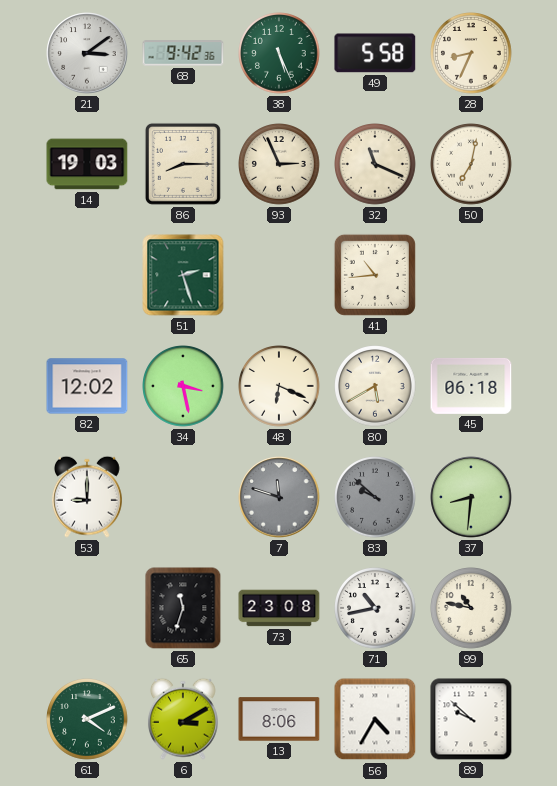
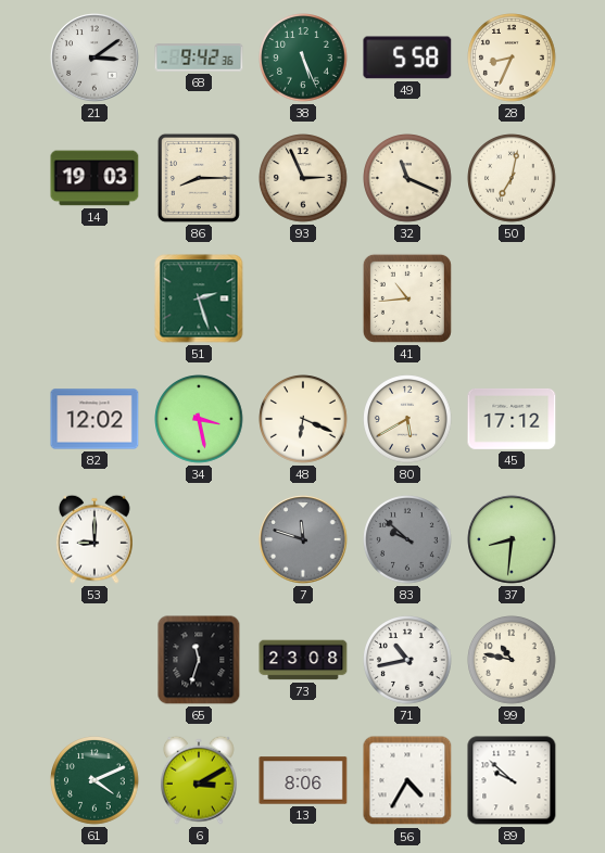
45: 06:18 -> 17:12 (512, 419)
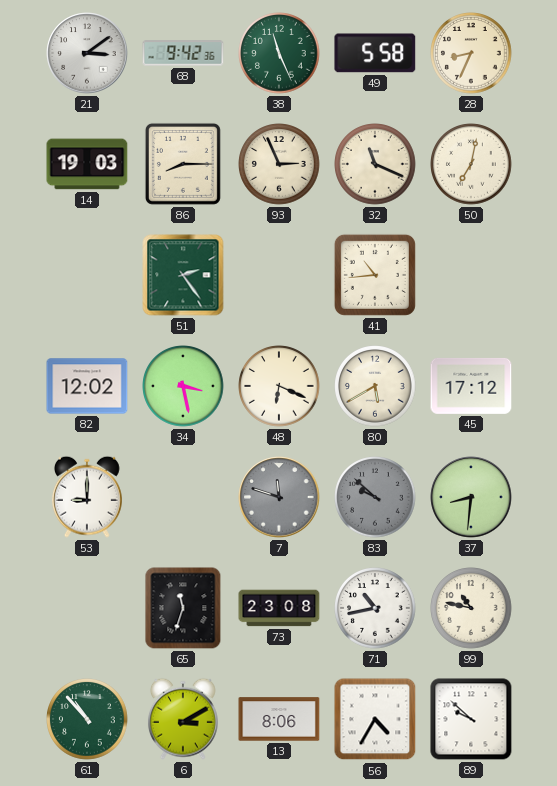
38: 5:26 -> 11:26 (279, 53)
51: 2:27 -> 2:24 (183, 275)
61: 4:11 -> 10:53 (87, 719)
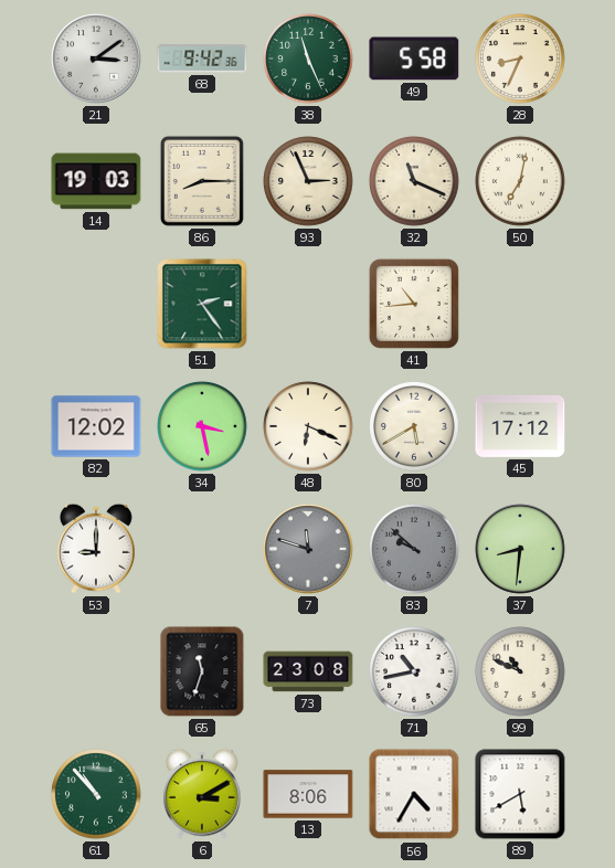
99: 10:47 -> 10:49 (520, 671)
89: 9:52 -> 5:40 (520, 794)
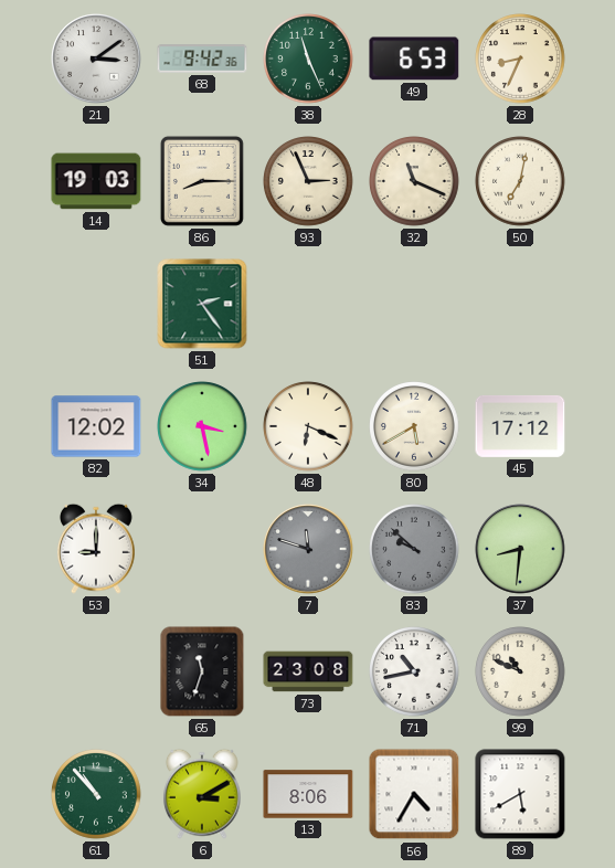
49: 5:58 -> 6:53 (414, 59)
41: 10:44 -> none (414, 304)
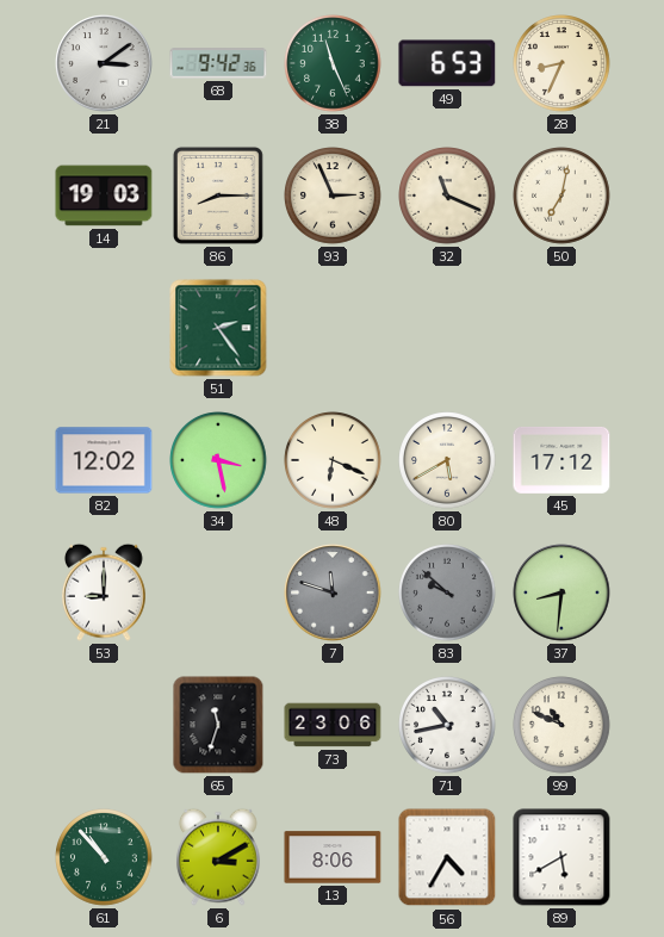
73: 23:08 -> 23:06 (333, 725)
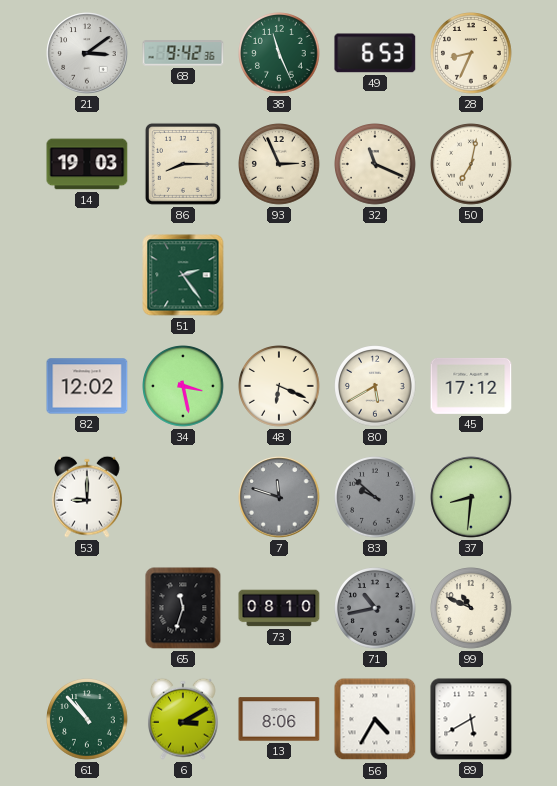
73: 23:06 -> 08:10 (279, 608)
71 dial: white -> grey (375, 608)
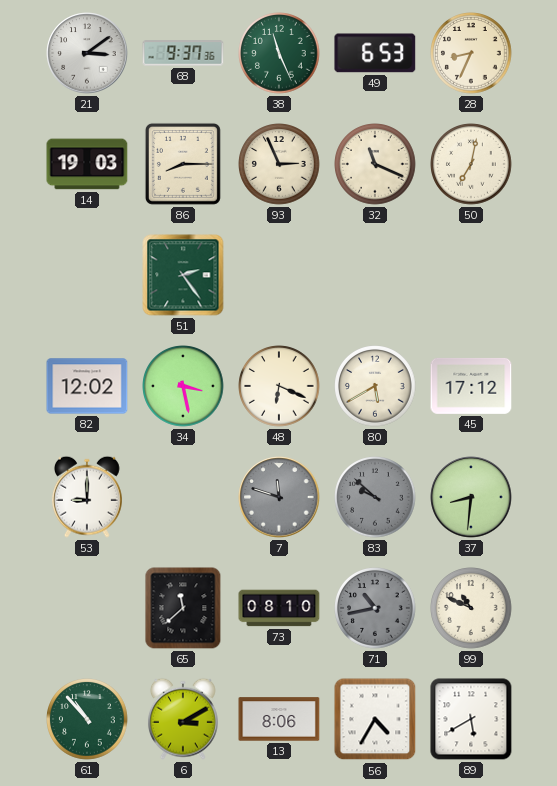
68: 9:42 -> 9:37 (183, 53)
65: 11:33 -> 11:38 (183, 608)
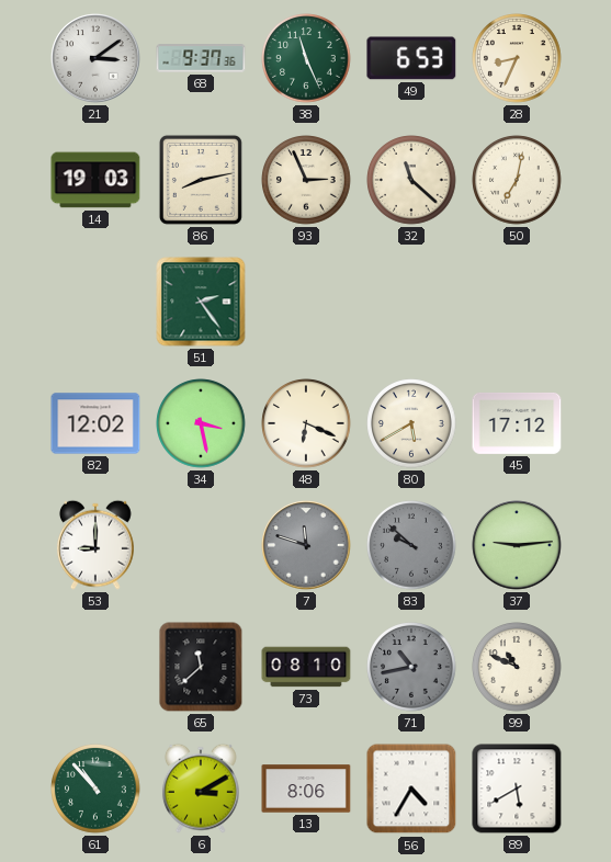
86: 8:15 -> 8:13 (201, 180)
32: 11:19 -> 11:22 (411, 180)
37: 8:31 -> 9:14 (517, 545)
